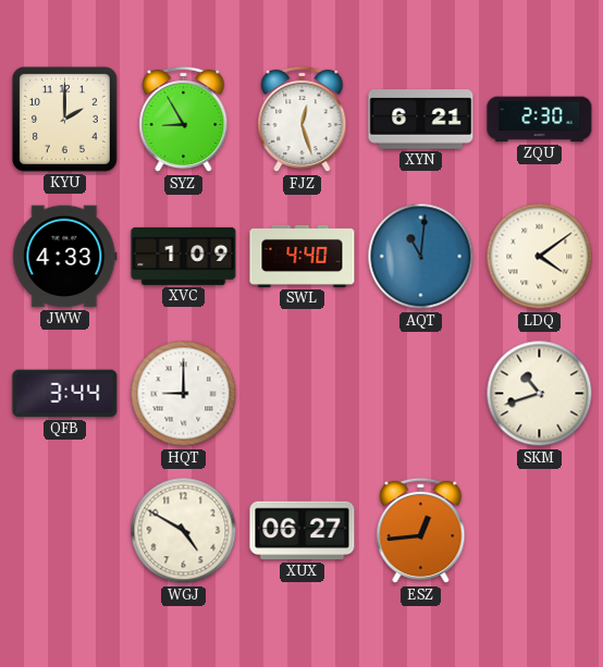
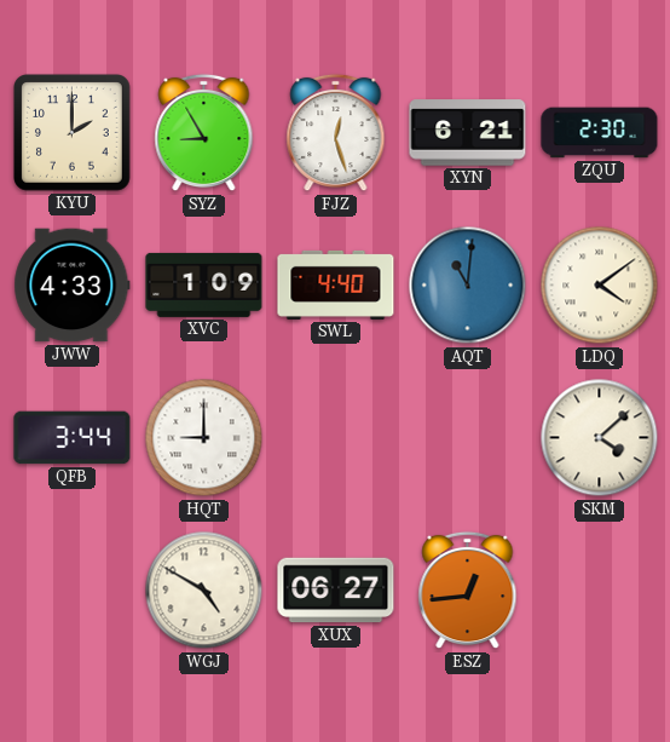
SKM: 10:42 -> 4:08 (600, 438)
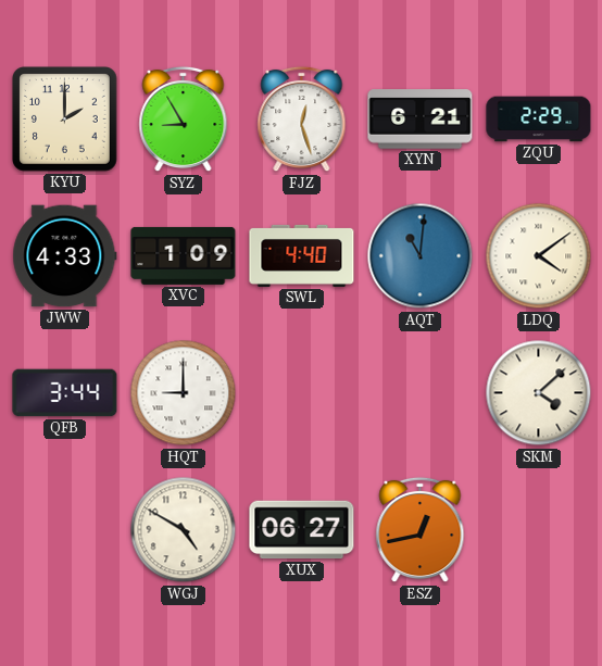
ZQU: 2:30 -> 2:29 (539, 120)
ESZ: 12:44 -> 12:43 (421, 530)
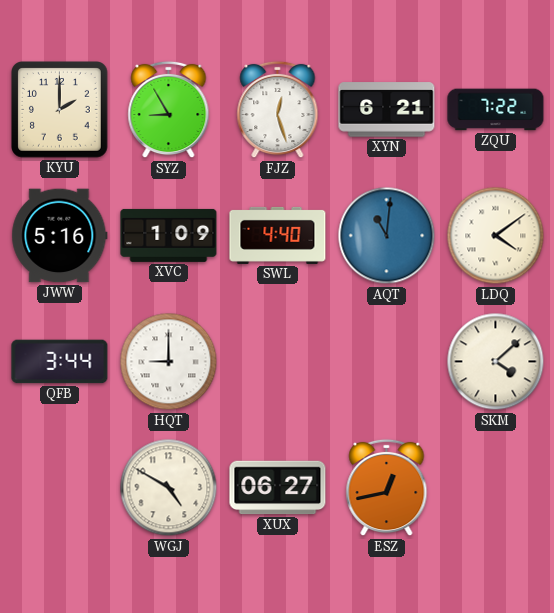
ZQU: 2:29 -> 7:22 (496, 110)
JWW: 4:33 -> 5:16 (60, 236)
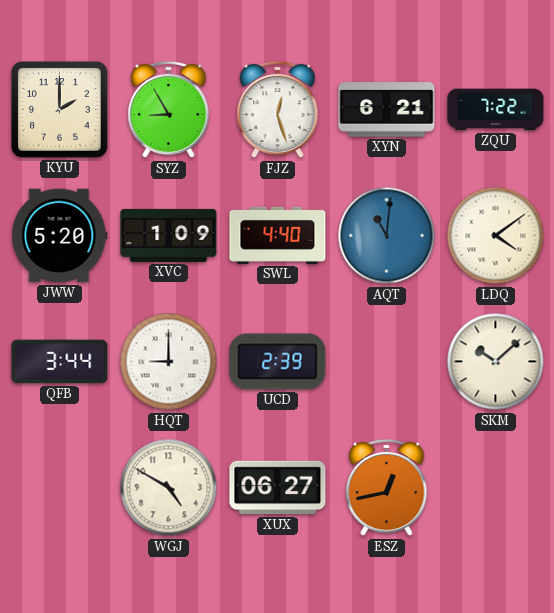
JWW: 5:16 -> 5:20 (60, 236)
UCD: none -> 2:39 (278, 362)
SKM: 4:08 -> 10:08 (496, 362)
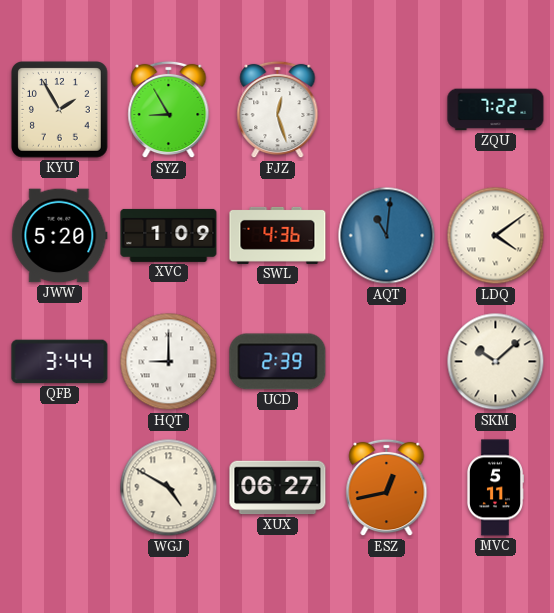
KYU: 2:00 -> 1:55 (60, 110)
XYN: 6:21 -> none (387, 110)
SWL: 4:40 -> 4:36 (278, 235)
MVC: none -> 5:11 (494, 488)
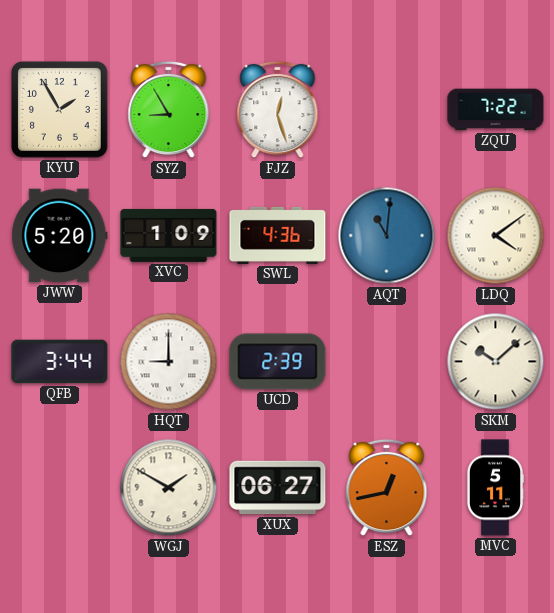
WGJ: 4:50 -> 1:50 (169, 488)
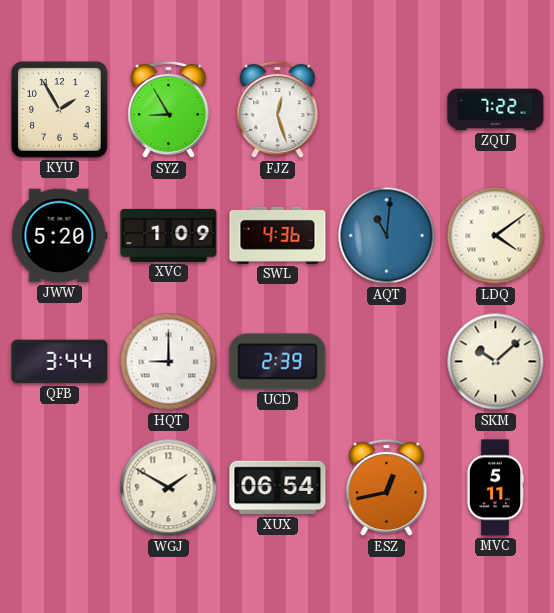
XUX: 06:27 -> 06:54 (278, 488)
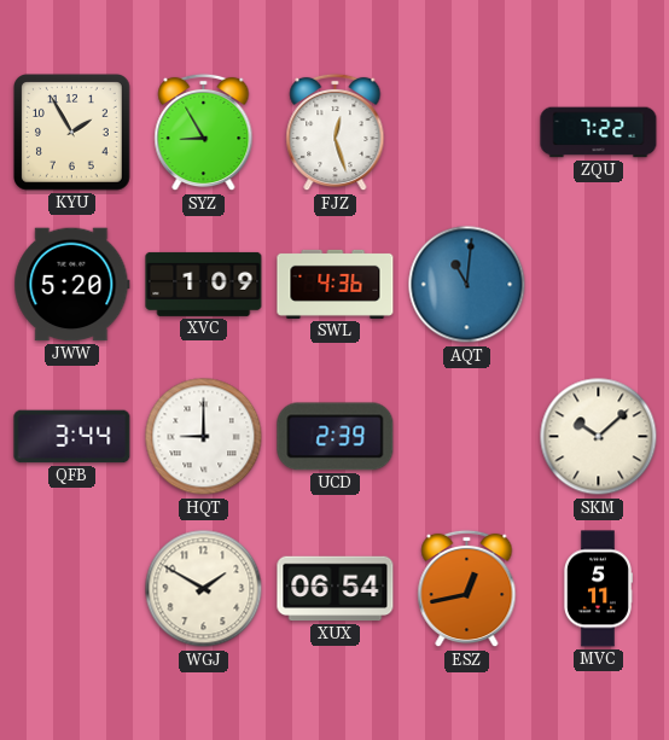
LDQ: 4:09 -> none (496, 236)
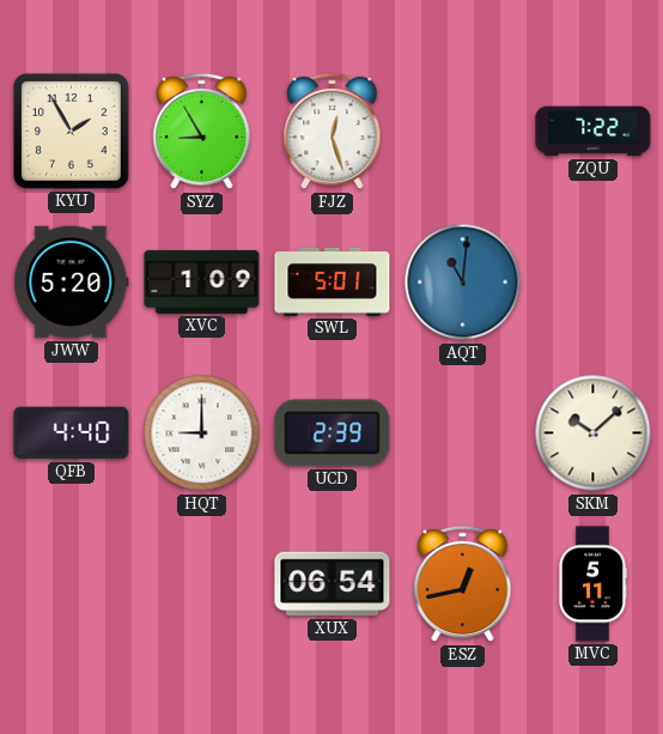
SWL: 4:36 -> 5:01 (333, 281)
QFB: 3:44 -> 4:40 (72, 433)
WGJ: 1:50 -> none (204, 589)
